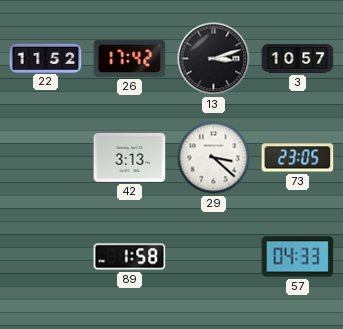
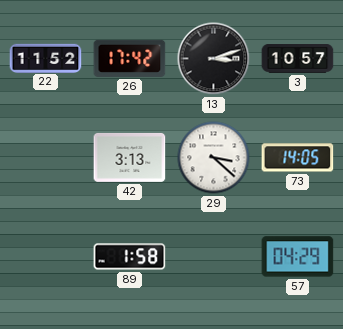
73: 23:05 -> 14:05 (298, 158)
57: 04:33 -> 04:29 (298, 257)
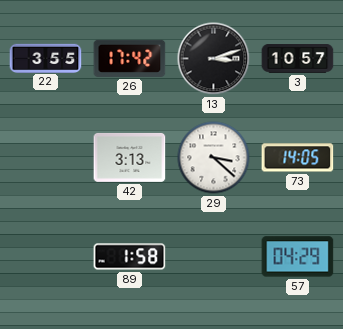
22: 11:52 -> 3:55 (46, 58)
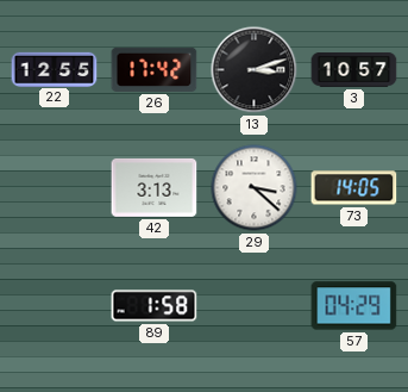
22: 3:55 -> 12:55 (55, 69)
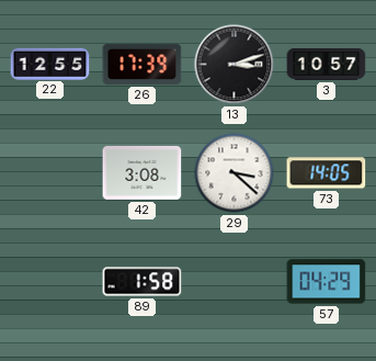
26: 17:42 -> 17:39 (143, 64)
42: 3:13 -> 3:08 (143, 172)
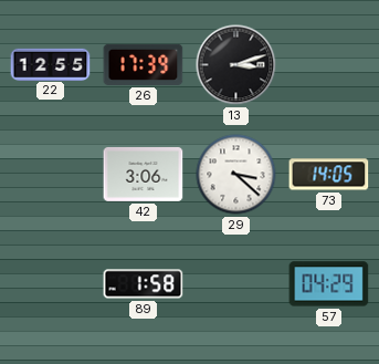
3: 10:57 -> none (327, 65)
42: 3:08 -> 3:06 (144, 174)
